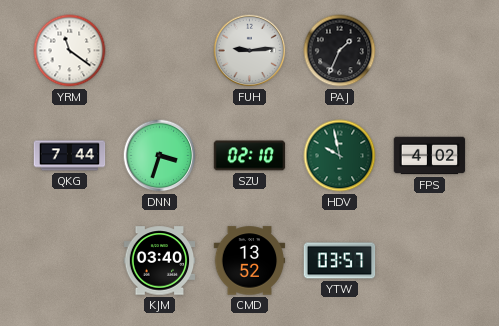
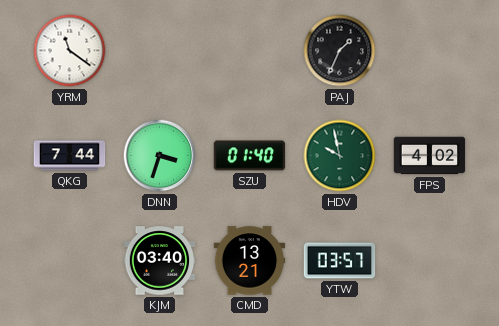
FUH: 9:14 -> none (250, 51)
SZU: 02:10 -> 01:40 (250, 156)
CMD: 13:52 -> 13:21 (250, 261)
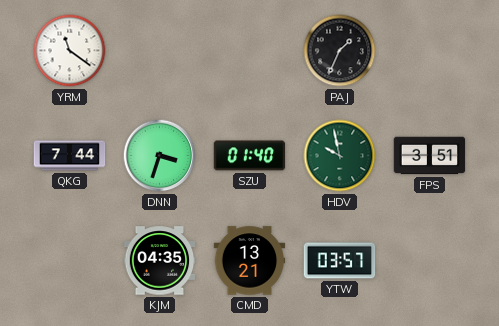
FPS: 4:02 -> 3:51 (430, 156)
KJM: 03:40 -> 04:35 (160, 261)
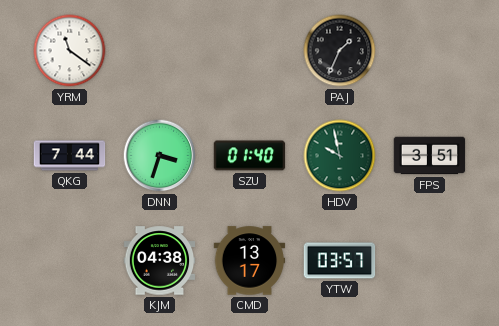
KJM: 04:35 -> 04:38 (160, 261)
CMD: 13:21 -> 13:17 (250, 261)
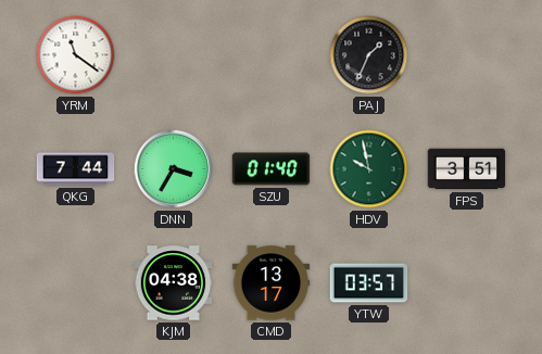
DNN: 3:33 -> 3:35 (174, 169)
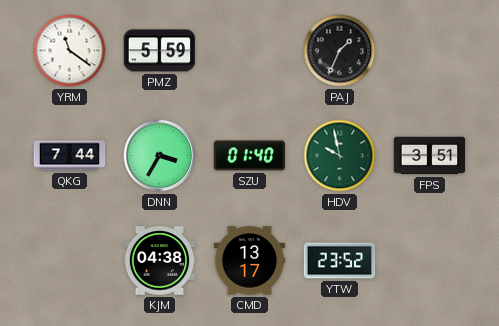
PMZ: none -> 5:59 (160, 51)
YTW: 03:57 -> 23:52 (340, 261)
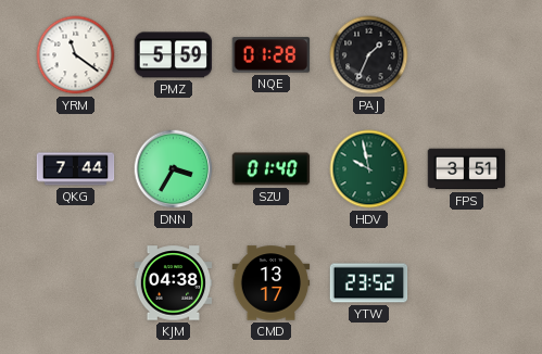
NQE: none -> 01:28 (272, 55)
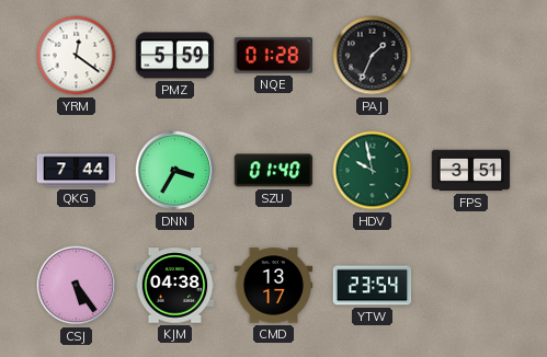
YRM: 11:21 -> 12:21 (77, 56)
CSJ: none -> 5:24 (77, 286)
YTW: 23:52 -> 23:54 (373, 286)
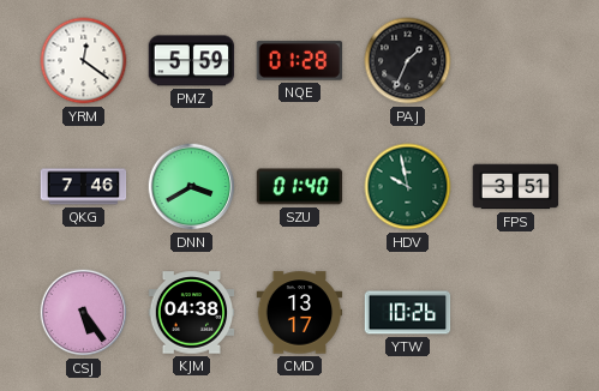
QKG: 7:44 -> 7:46 (84, 187)
DNN: 3:35 -> 3:40 (192, 187)
YTW: 23:54 -> 10:26 (408, 313)
